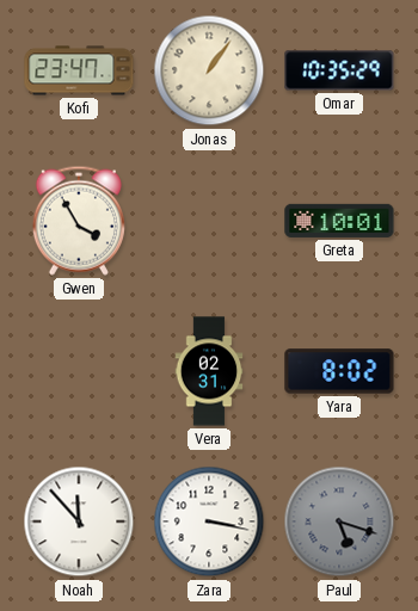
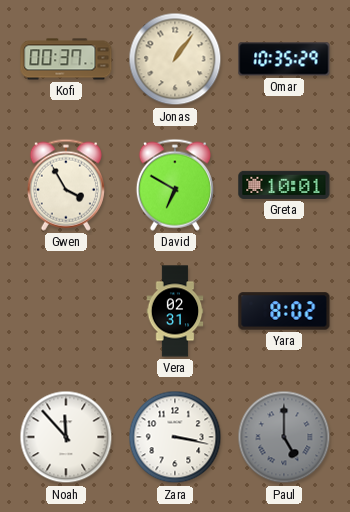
Kofi: 23:47 -> 00:37 (66, 59)
David: none -> 6:50 (175, 185)
Paul: 5:18 -> 5:00 (284, 437)
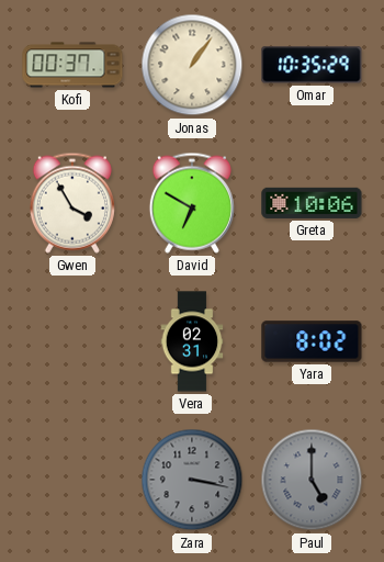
Greta: 10:01 -> 10:06 (312, 203)
Noah: 11:53 -> none (66, 437)
Zara dial: white -> grey (192, 480)
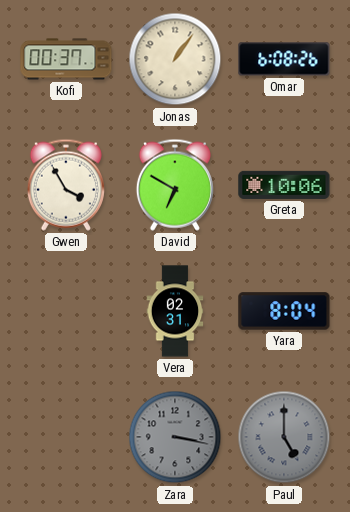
Omar: 10:35 -> 6:08 (284, 59)
Yara: 8:02 -> 8:04 (284, 311)
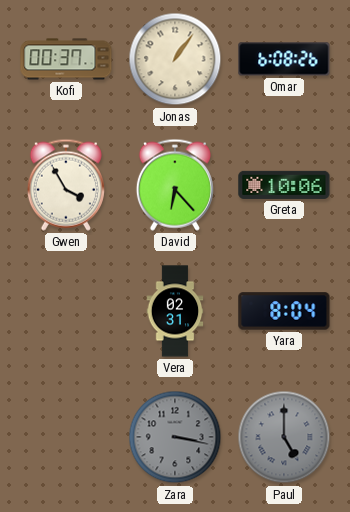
David: 6:50 -> 6:23 (175, 185)
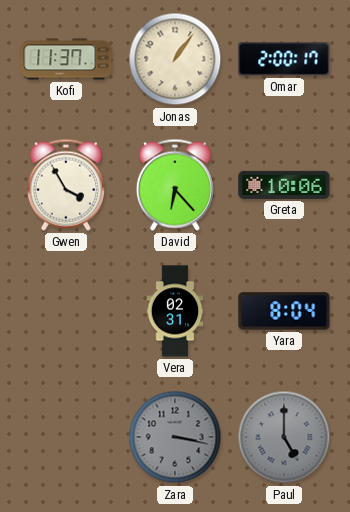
Kofi: 00:37 -> 11:37 (66, 59)
Omar: 6:08 -> 2:00 (284, 59)
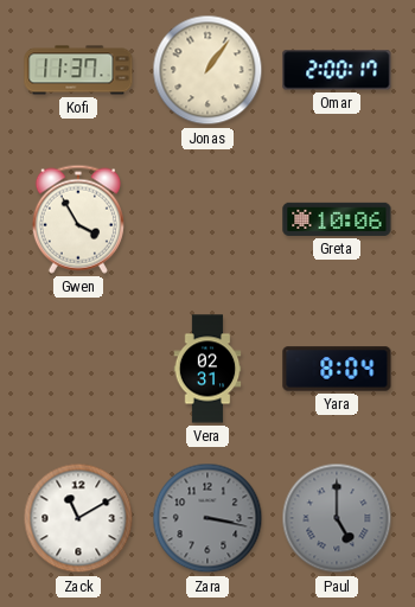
David: 6:23 -> none (175, 185)
Zack: none -> 11:10 (78, 518)
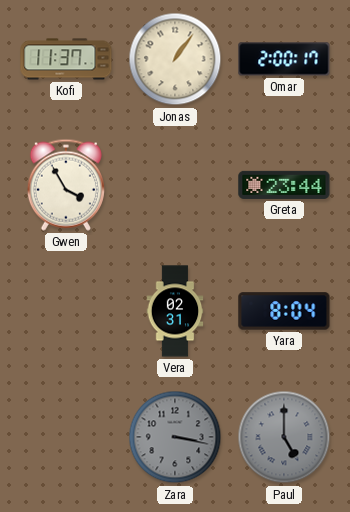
Greta: 10:06 -> 23:44 (284, 185)
Zack: 11:10 -> none (78, 518)
